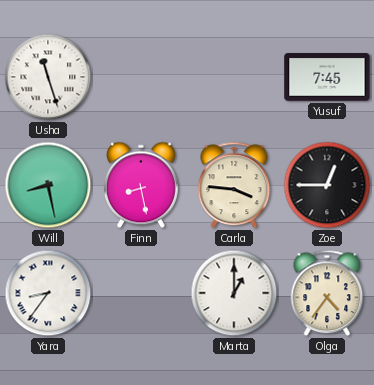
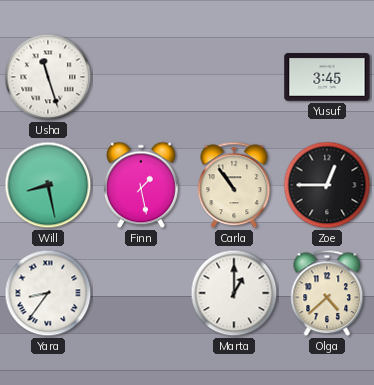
Yusuf: 7:45 -> 3:45 (327, 77)
Finn: 8:28 -> 1:28 (141, 185)
Carla: 3:46 -> 10:54 (234, 185)
Olga: 4:36 -> 4:38 (327, 293)
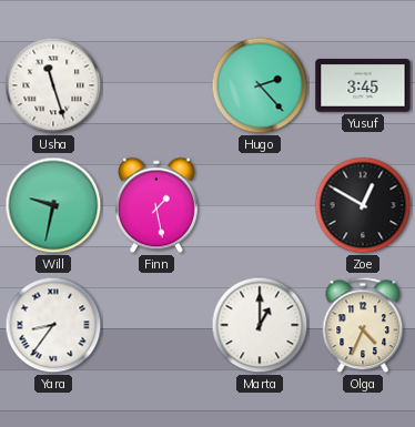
Hugo: none -> 2:23 (260, 85)
Will: 8:28 -> 9:32 (53, 205)
Carla: 10:54 -> none (234, 185)
Zoe: 12:45 -> 12:50 (363, 205)
Olga: 4:38 -> 4:34 (363, 325)
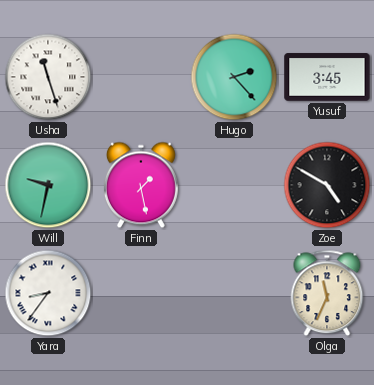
Zoe: 12:50 -> 4:50 (327, 185)
Marta: 1:00 -> none (260, 325)
Olga: 4:34 -> 11:34 (327, 293)
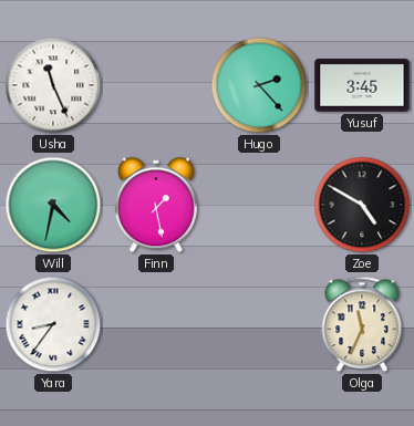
Usha: 11:27 -> 11:26 (53, 85)
Will: 9:32 -> 4:32 (53, 205)
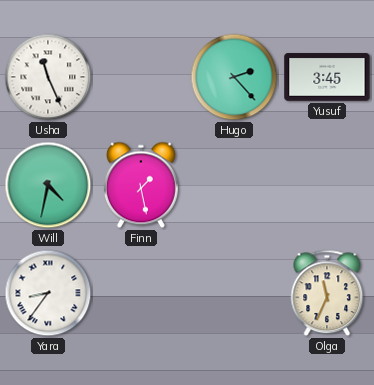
Zoe: 4:50 -> none (362, 205)
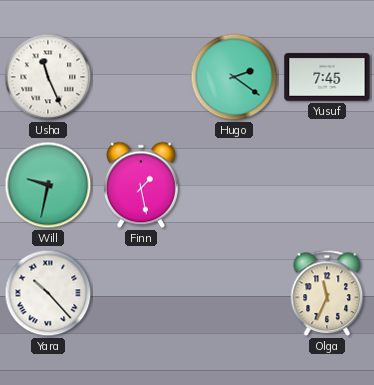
Hugo: 2:23 -> 2:21 (234, 77)
Yusuf: 3:45 -> 7:45 (327, 77)
Will: 4:32 -> 9:32 (48, 185)
Yara: 8:36 -> 10:23 (48, 293)
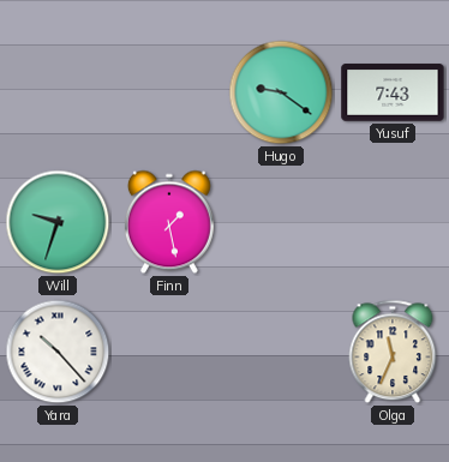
Usha: 11:26 -> none (48, 77)
Hugo: 2:21 -> 9:21 (281, 92)
Yusuf: 7:45 -> 7:43 (393, 92)
Will: 9:32 -> 9:33 (58, 222)
